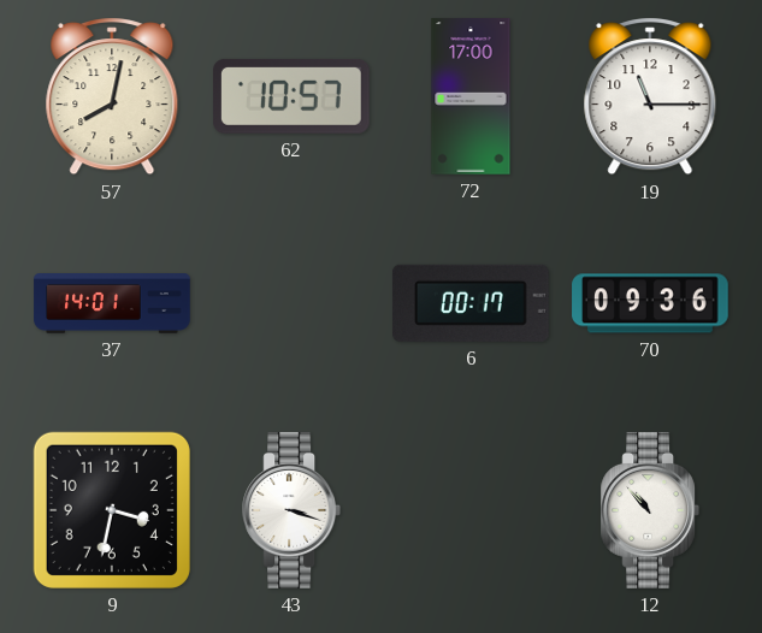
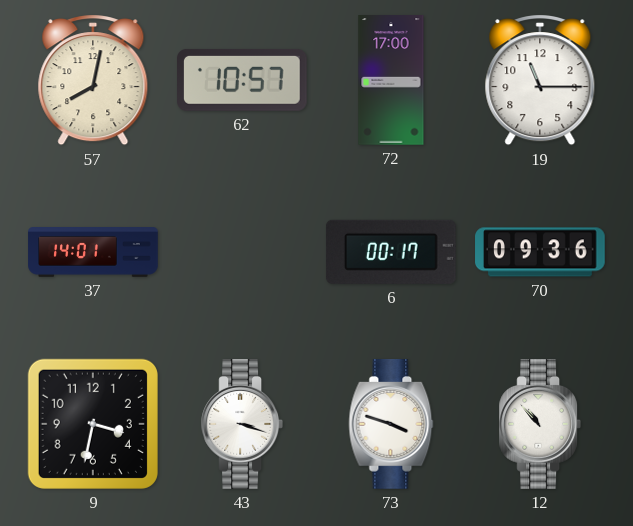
73: none -> 3:48 (391, 425)
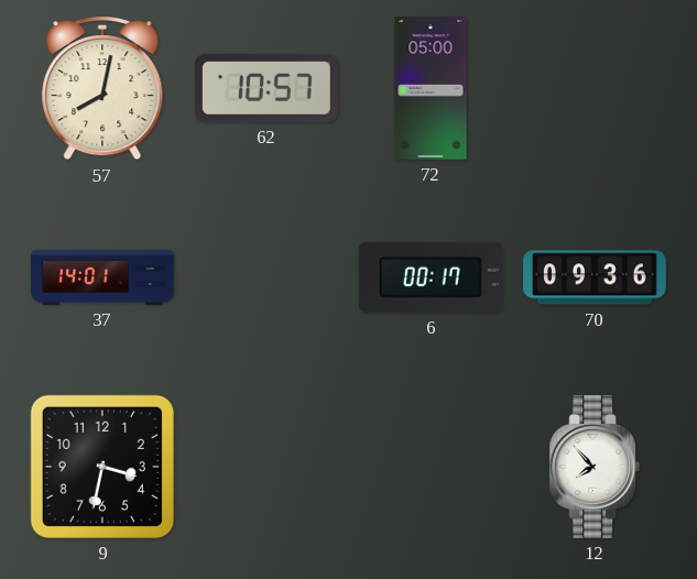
72: 17:00 -> 05:00 (431, 88)
19: 11:15 -> none (540, 80)
43: 3:18 -> none (241, 425)
73: 3:48 -> none (391, 425)
12: 10:53 -> 7:53 (593, 468)
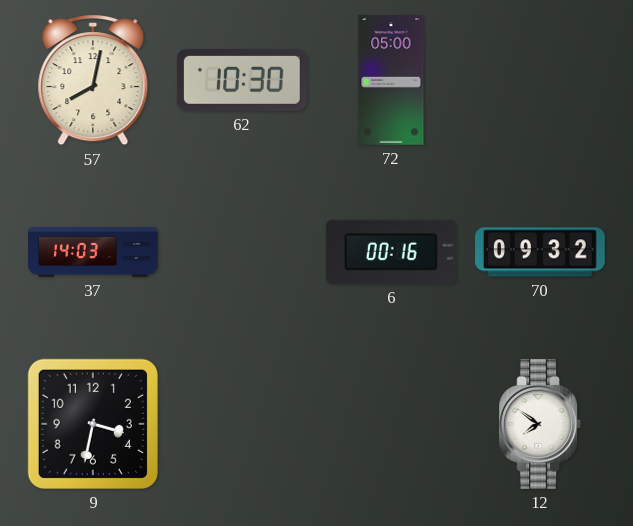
62: 10:57 -> 10:30 (243, 80)
37: 14:01 -> 14:03 (93, 253)
6: 00:17 -> 00:16 (391, 252)
70: 09:36 -> 09:32 (540, 252)
12: 7:53 -> 7:51 (539, 425)
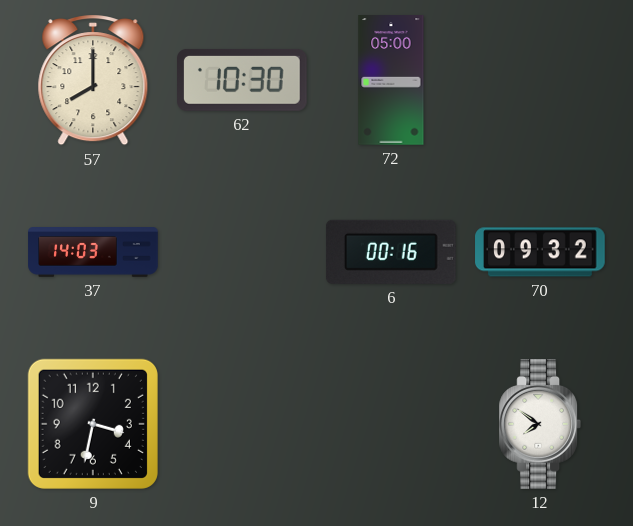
57: 8:02 -> 8:00 (93, 80)
